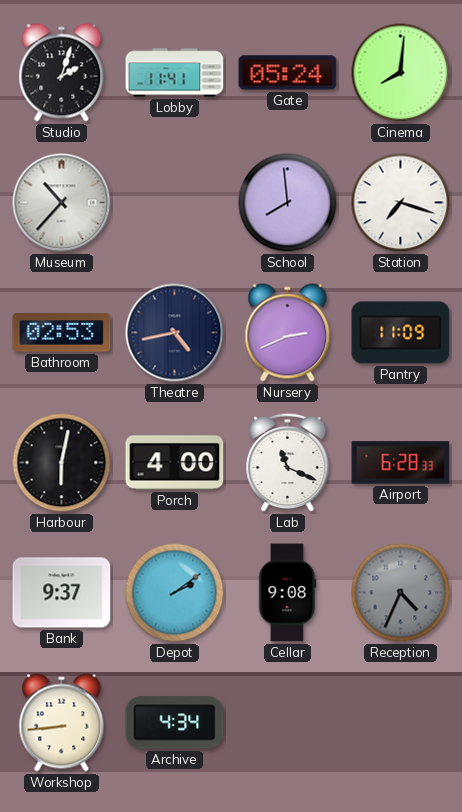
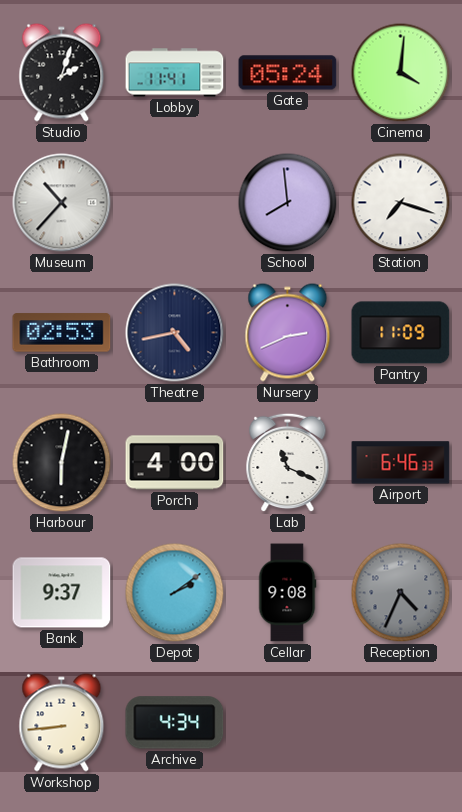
Cinema: 8:01 -> 4:01 (401, 73)
Airport: 6:28 -> 6:46 (401, 463)
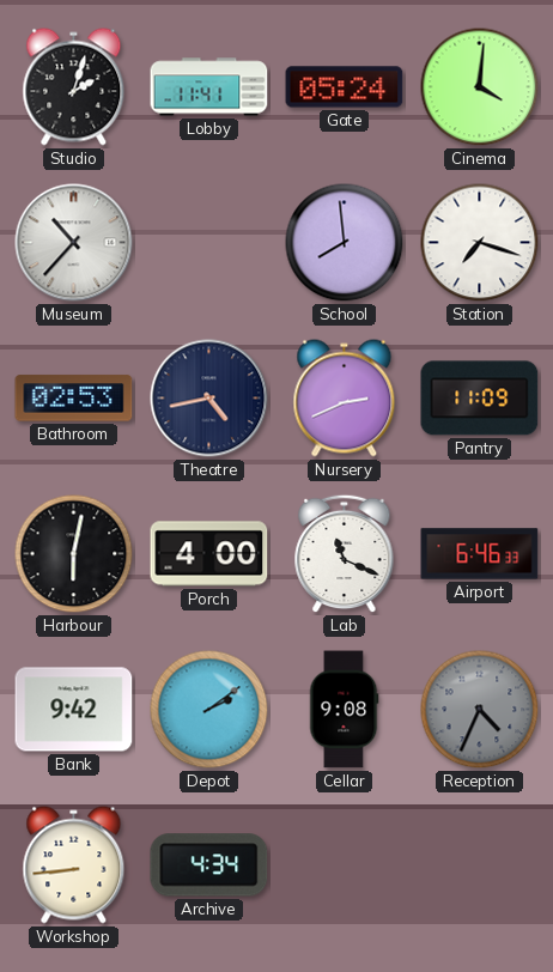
Bank: 9:37 -> 9:42 (74, 710)
